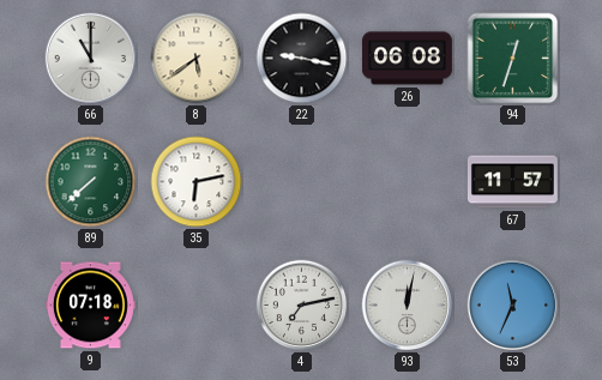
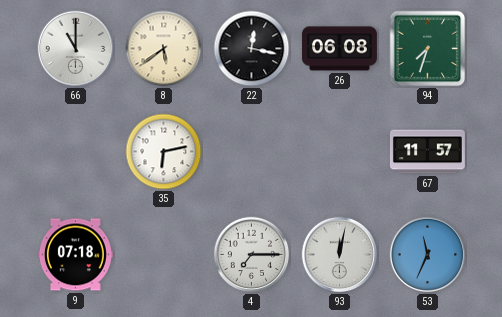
22: 9:17 -> 12:17 (252, 49)
94: 12:33 -> 7:33 (428, 49)
89: 7:38 -> none (91, 182)
4: 7:13 -> 7:15 (252, 255)
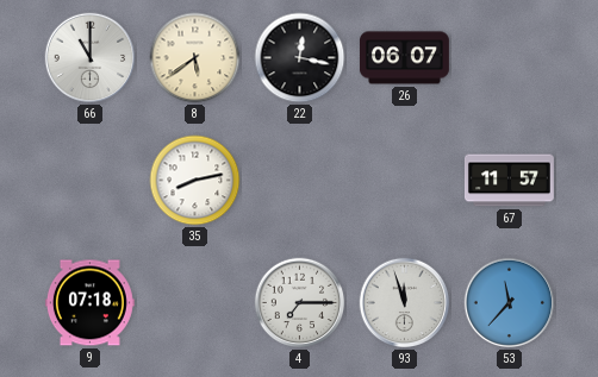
26: 06:08 -> 06:07 (404, 58)
94: 7:33 -> none (428, 49)
35: 6:13 -> 8:13 (195, 181)
93: 12:02 -> 11:57 (405, 303)
53: 11:34 -> 11:37 (510, 303)
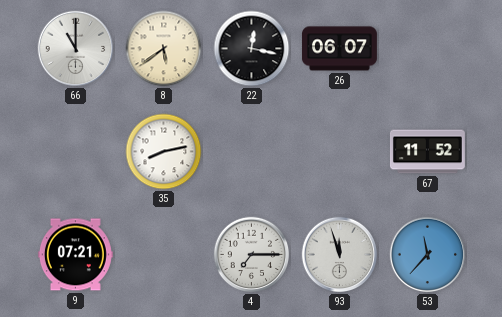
67: 11:57 -> 11:52 (427, 152)
9: 07:18 -> 07:21 (75, 255)
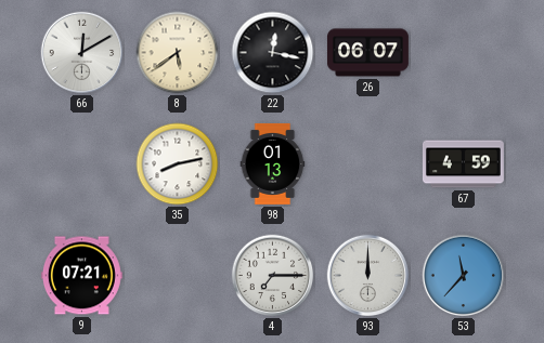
66: 11:00 -> 12:10 (82, 53)
98: none -> 01:13 (273, 163)
67: 11:52 -> 4:59 (463, 164)
93: 11:57 -> 12:00 (368, 276)
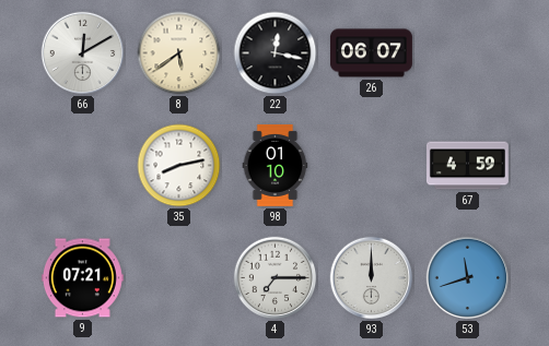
98: 01:13 -> 01:10 (276, 165)
53: 11:37 -> 11:42 (468, 278)
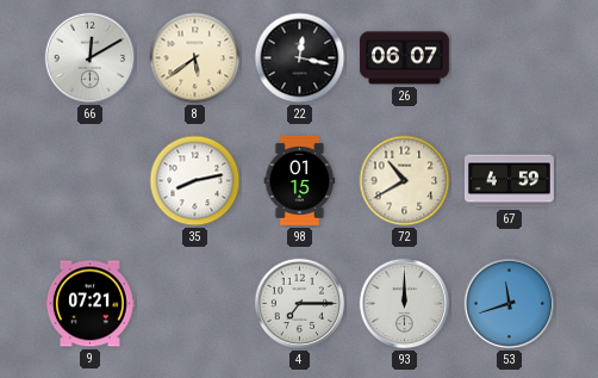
98: 01:10 -> 01:15 (300, 180)
72: none -> 10:40 (405, 181)
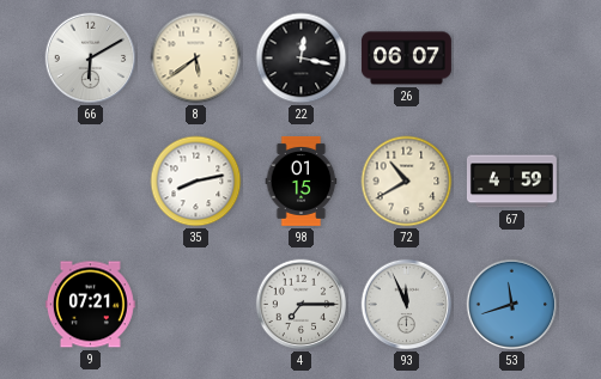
66: 12:10 -> 6:10 (91, 59)
93: 12:00 -> 11:56 (407, 305)
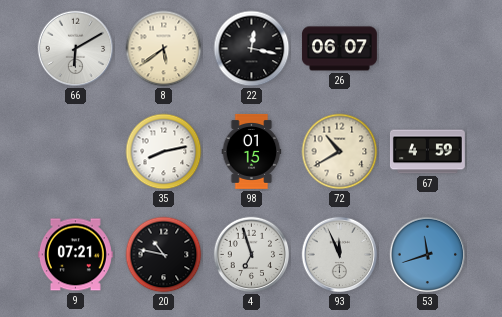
20: none -> 10:47 (164, 255)
4: 7:15 -> 6:57 (252, 255)
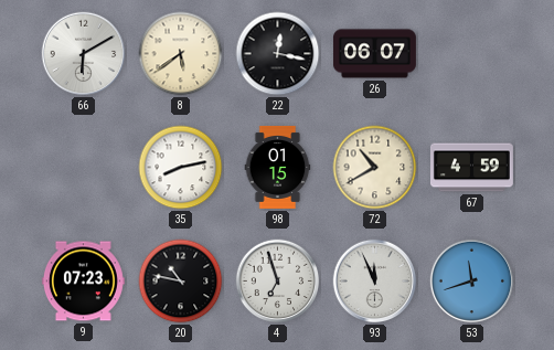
9: 07:21 -> 07:23 (83, 282)
